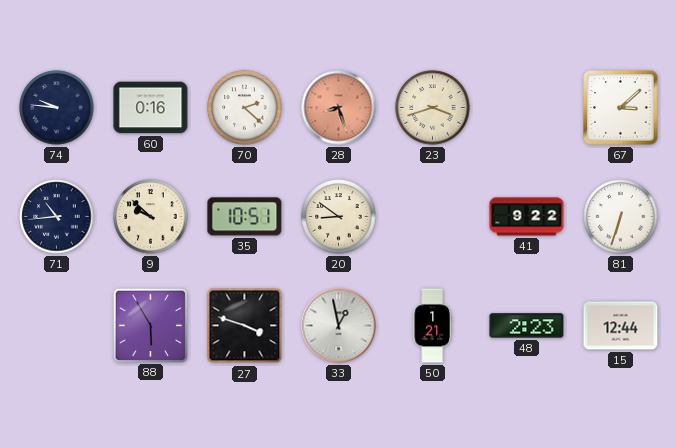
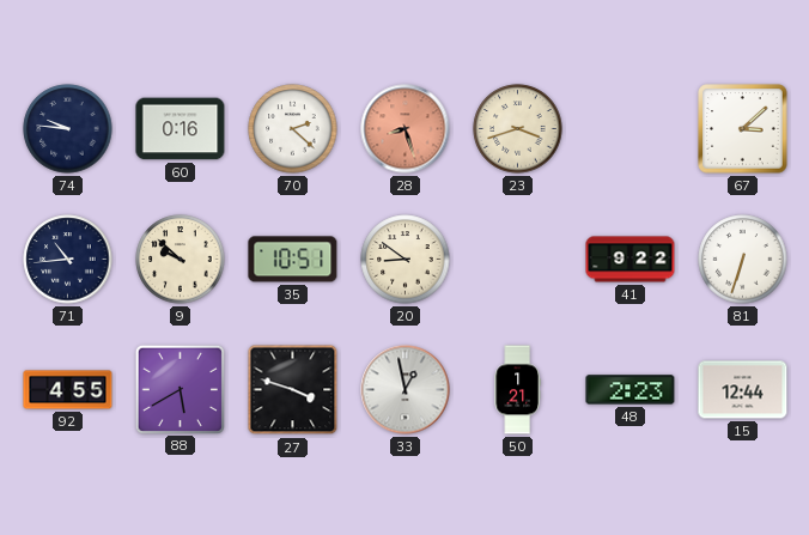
92: none -> 4:55 (68, 390)
88: 5:55 -> 5:40 (180, 389)
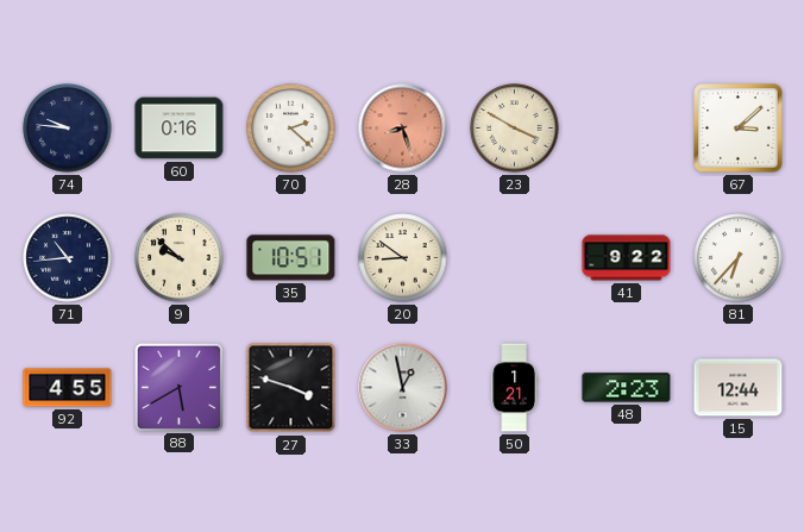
23: 3:42 -> 3:50 (515, 129)
81: 6:33 -> 6:37 (739, 258)
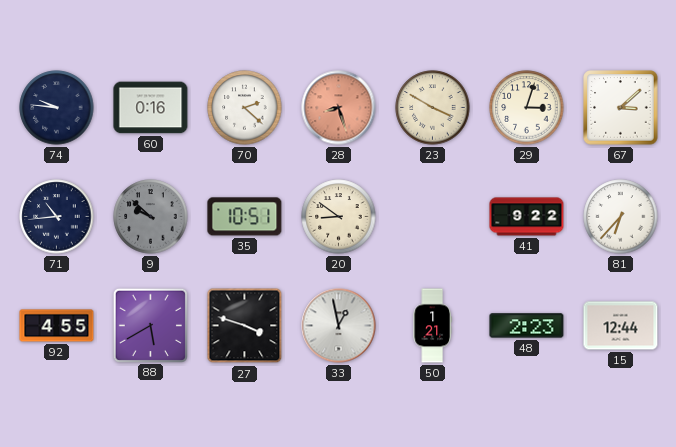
29: none -> 3:03 (527, 108)
9 dial: cream -> grey (151, 217)
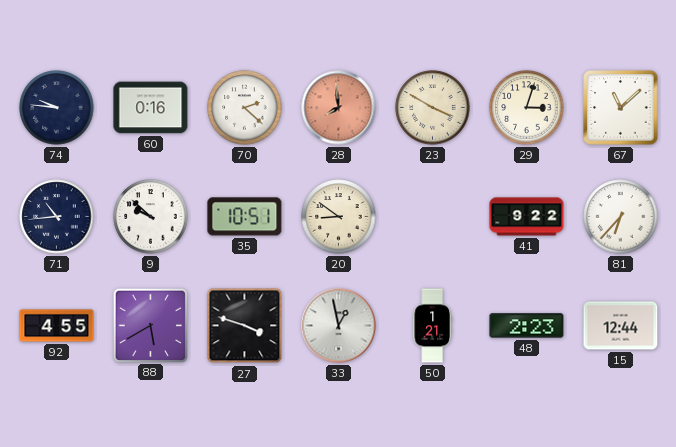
28: 8:27 -> 7:59 (339, 108)
67: 3:08 -> 11:08 (621, 108)
9 dial: grey -> white (151, 217)
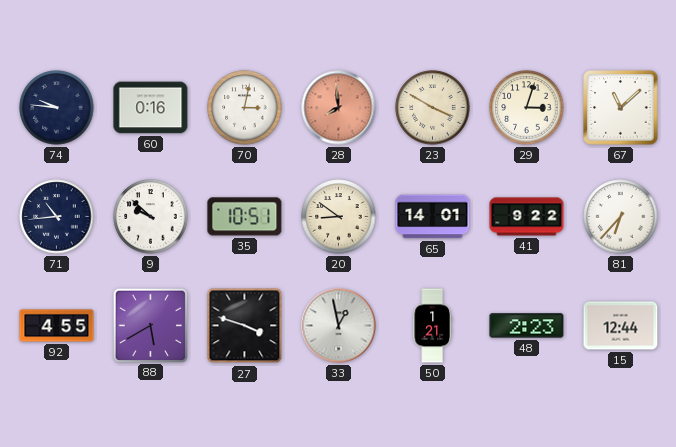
70: 2:22 -> 3:02 (245, 108)
65: none -> 14:01 (433, 217)
